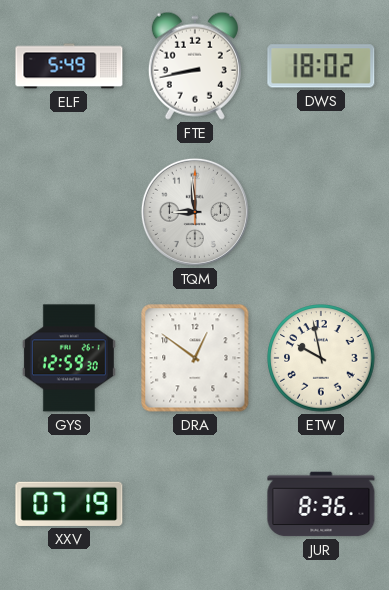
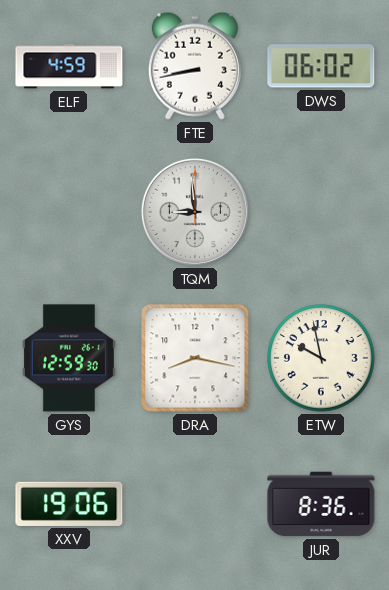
ELF: 5:49 -> 4:59 (69, 66)
DWS: 18:02 -> 06:02 (321, 66)
DRA: 12:51 -> 8:17 (195, 358)
XXV: 07:19 -> 19:06 (69, 504)
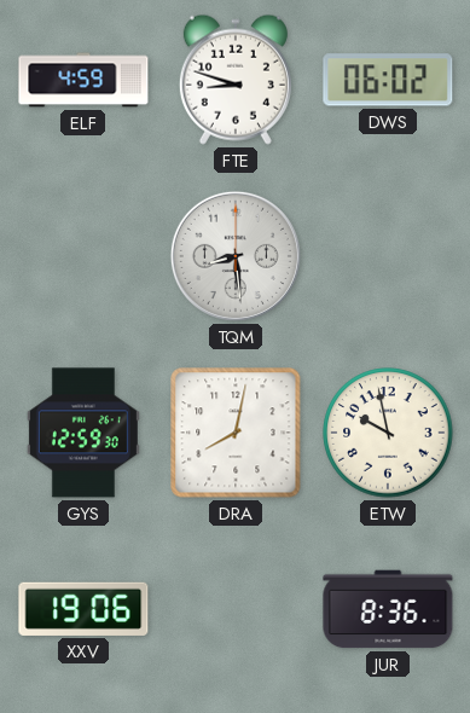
FTE: 8:43 -> 8:48 (236, 80)
TQM: 8:59 -> 8:29 (236, 256)
DRA: 8:17 -> 8:02 (236, 433)
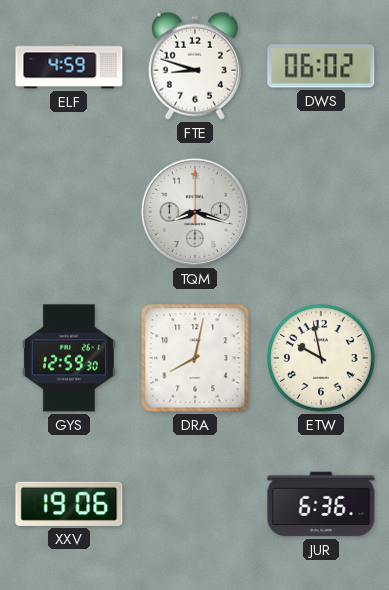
TQM: 8:29 -> 8:18 (195, 212)
JUR: 8:36 -> 6:36 (321, 504)
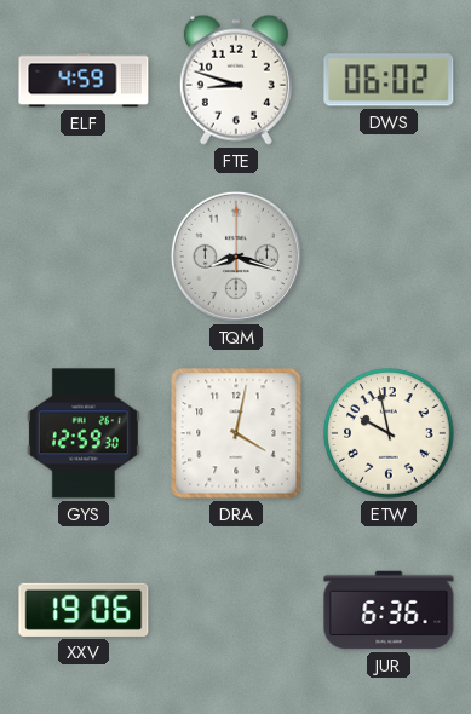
DRA: 8:02 -> 4:02 (236, 433)
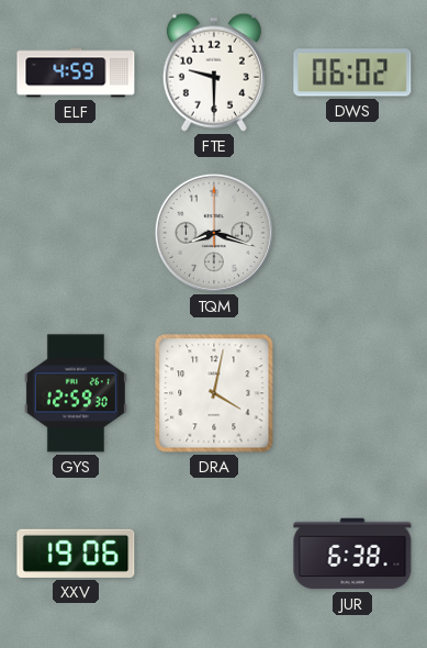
FTE: 8:48 -> 9:30 (214, 72)
ETW: 9:58 -> none (389, 433)
JUR: 6:36 -> 6:38 (352, 554)
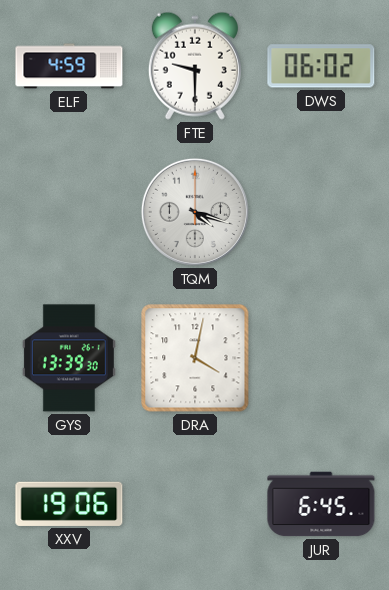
TQM: 8:18 -> 4:18 (195, 212)
GYS: 12:59 -> 13:39 (69, 358)
JUR: 6:38 -> 6:45 (321, 504)
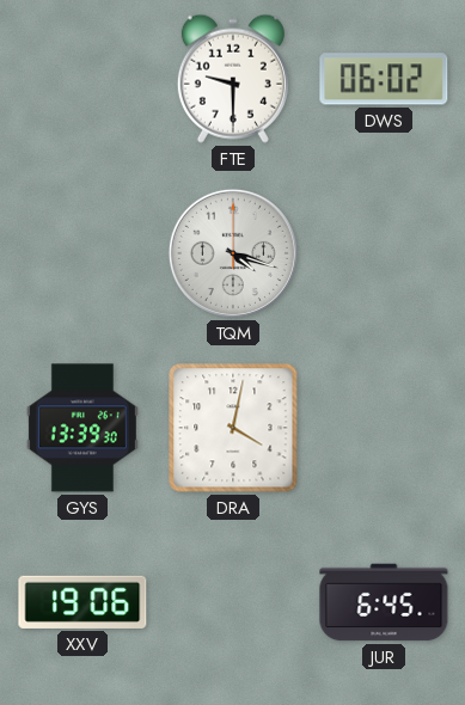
ELF: 4:59 -> none (69, 66)
